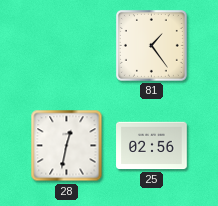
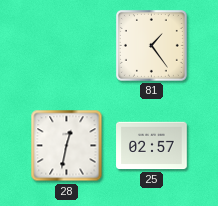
25: 02:56 -> 02:57 (152, 146)
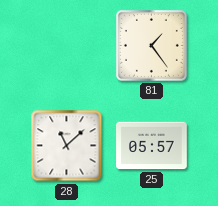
28: 12:32 -> 11:08 (67, 146)
25: 02:57 -> 05:57 (152, 146)
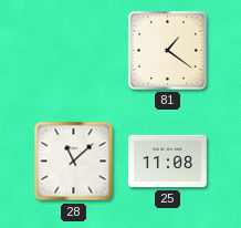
81: 1:24 -> 1:21 (167, 50)
25: 05:57 -> 11:08 (168, 162)
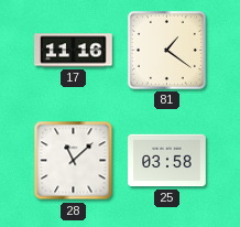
17: none -> 11:16 (74, 51)
25: 11:08 -> 03:58 (167, 161)
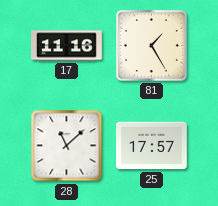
81: 1:21 -> 1:25 (151, 45)
25: 03:58 -> 17:57 (152, 146)
